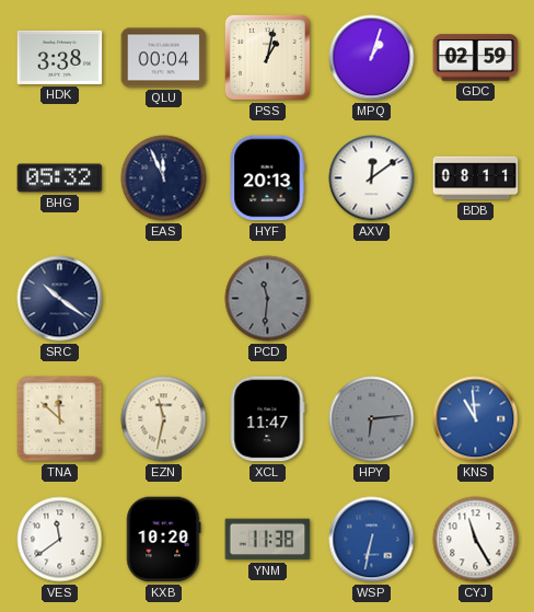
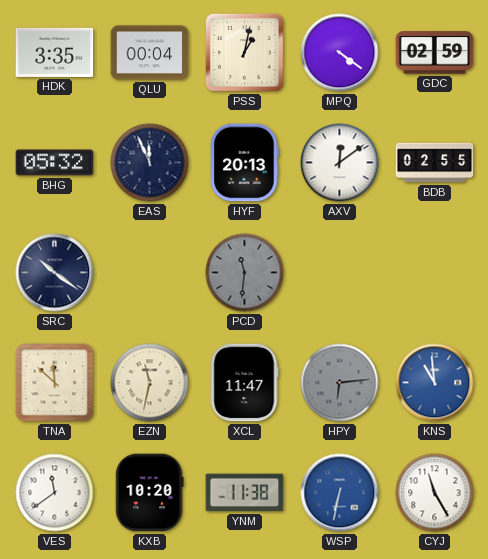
HDK: 3:38 -> 3:35 (55, 52)
MPQ: 1:03 -> 4:21 (340, 53)
BDB: 08:11 -> 02:55 (435, 163)
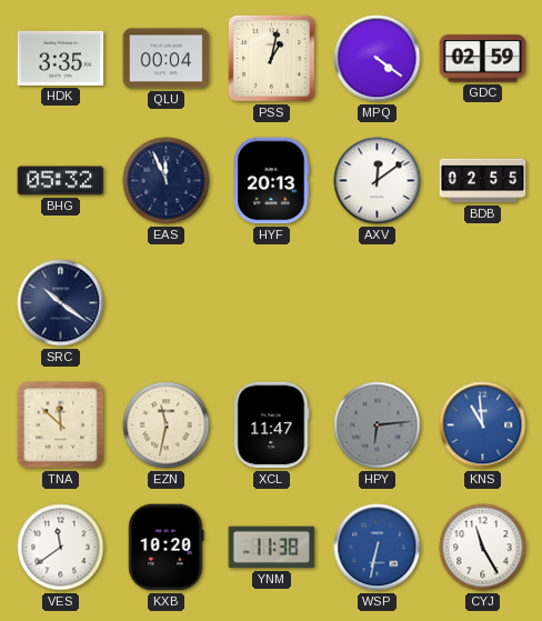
PCD: 11:31 -> none (245, 273)
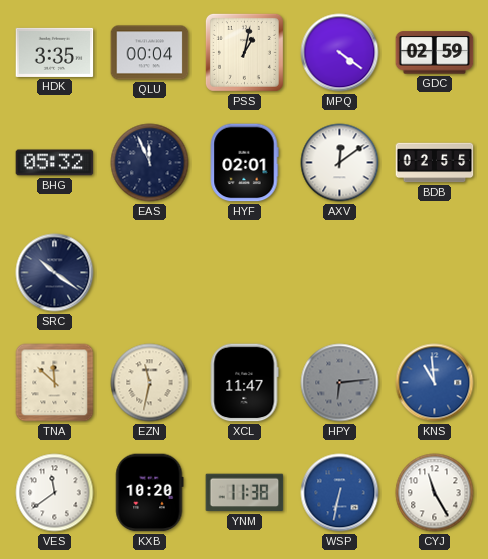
HYF: 20:13 -> 02:01 (244, 163)
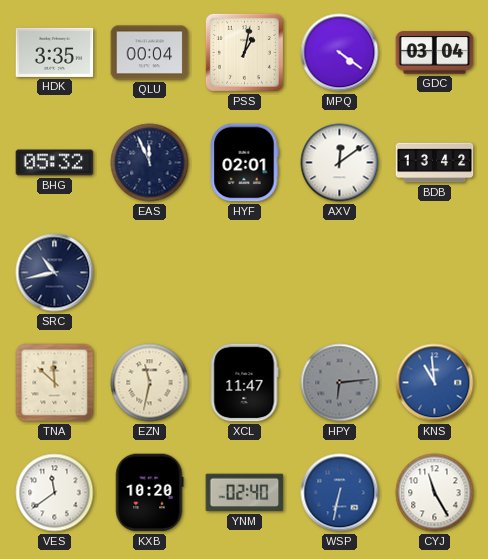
GDC: 02:59 -> 03:04 (435, 53)
BDB: 02:55 -> 13:42 (435, 163)
SRC: 10:21 -> 10:43 (55, 273)
YNM: 11:38 -> 02:40 (245, 493)
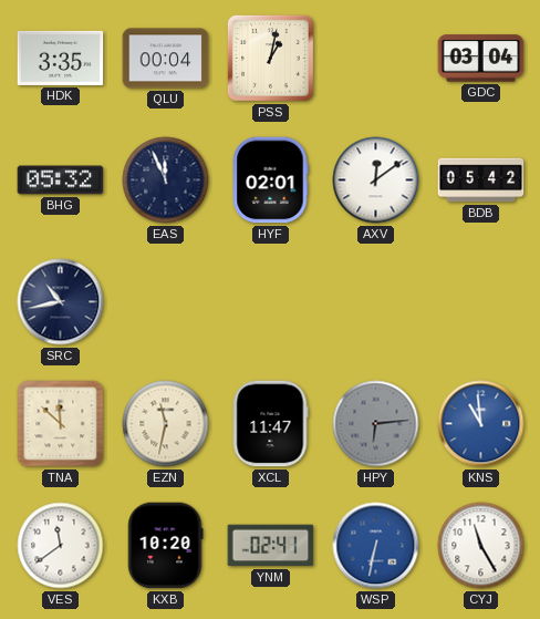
MPQ: 4:21 -> none (340, 53)
BDB: 13:42 -> 05:42 (481, 180)
YNM: 02:40 -> 02:41 (271, 546)
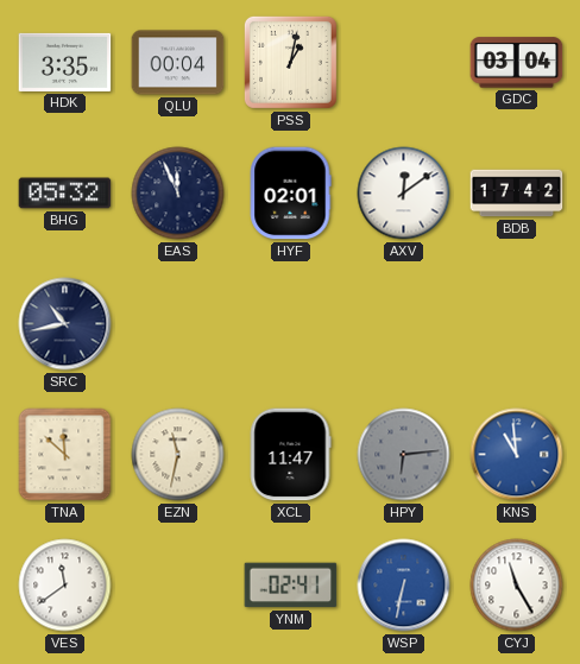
BDB: 05:42 -> 17:42 (517, 194)
KXB: 10:20 -> none (166, 546)
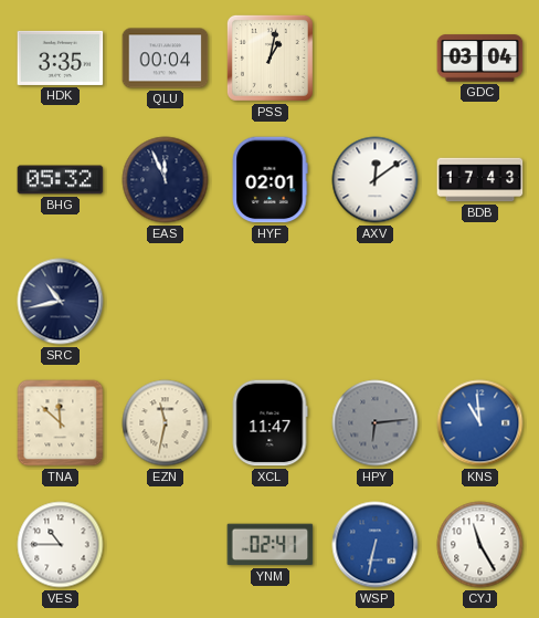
BDB: 17:42 -> 17:43 (480, 180)
VES: 11:39 -> 10:45 (61, 545)
